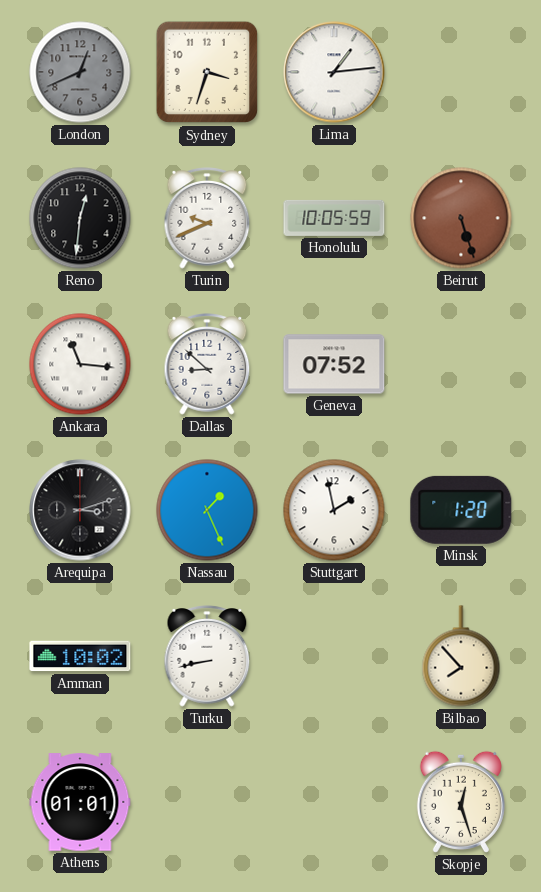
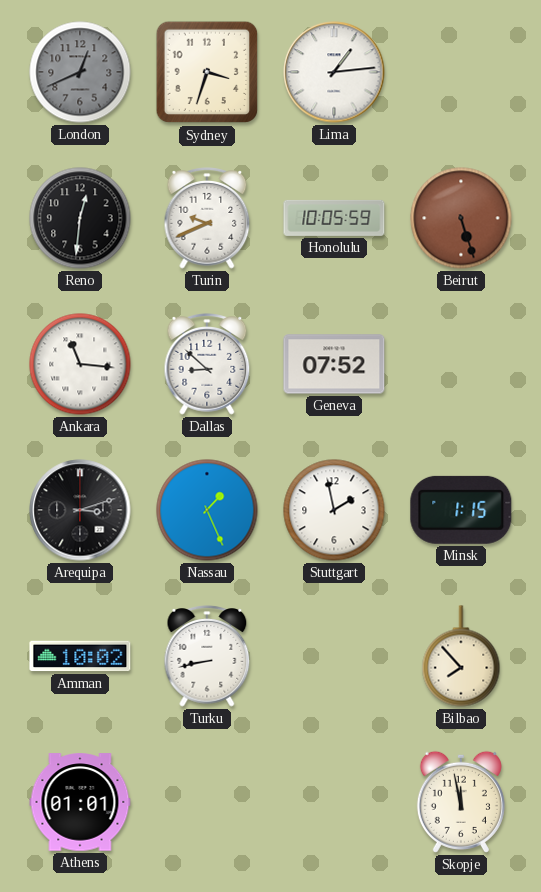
Minsk: 1:20 -> 1:15 (461, 510)
Skopje: 12:27 -> 11:58 (461, 802)
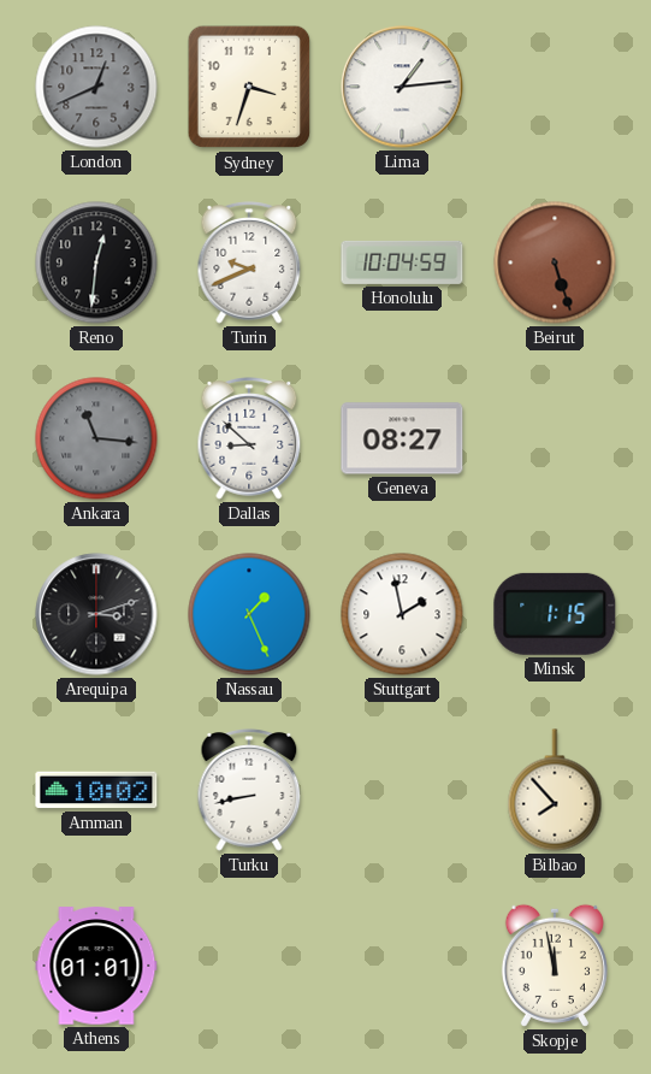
Honolulu: 10:05 -> 10:04 (402, 262)
Ankara dial: white -> grey (96, 438)
Geneva: 07:52 -> 08:27 (402, 438)
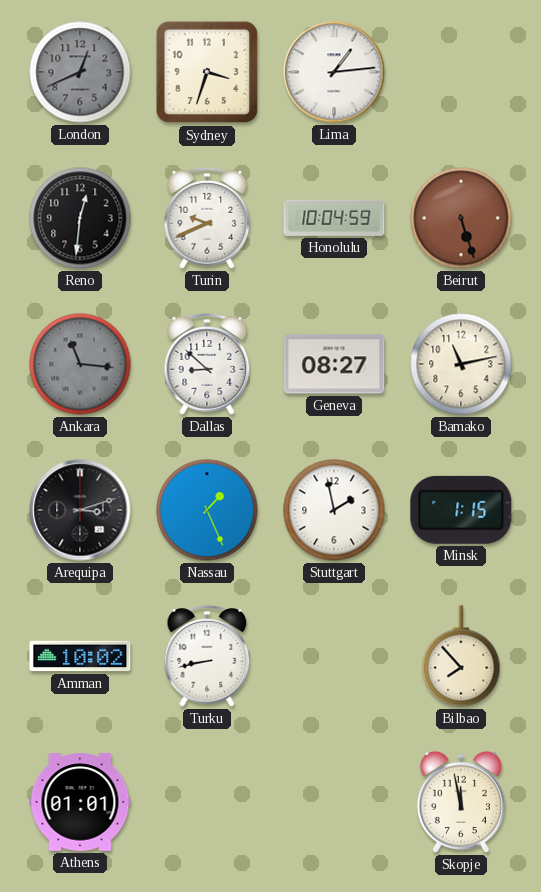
Bamako: none -> 11:13 (461, 364)
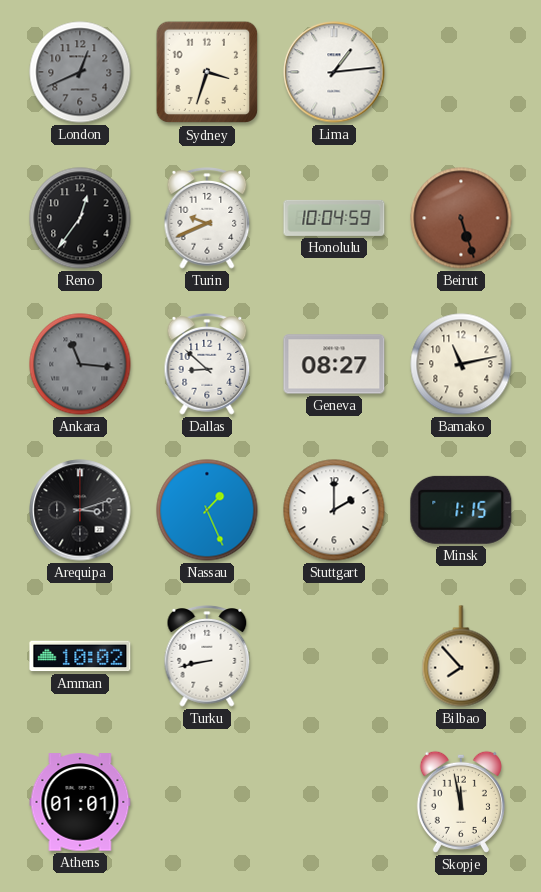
Reno: 12:31 -> 12:36 (80, 218)
Stuttgart: 1:58 -> 2:00 (334, 510)
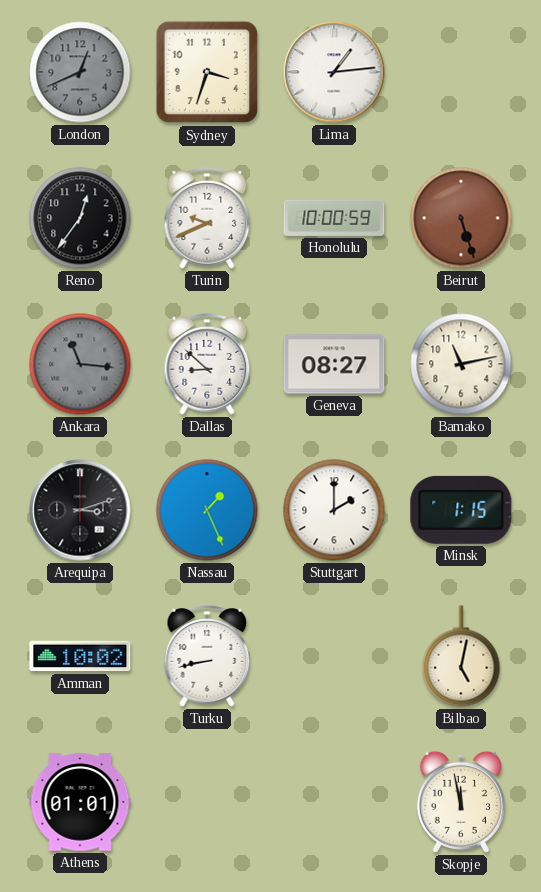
Honolulu: 10:04 -> 10:00 (334, 218)
Bilbao: 7:53 -> 5:02 (461, 656)
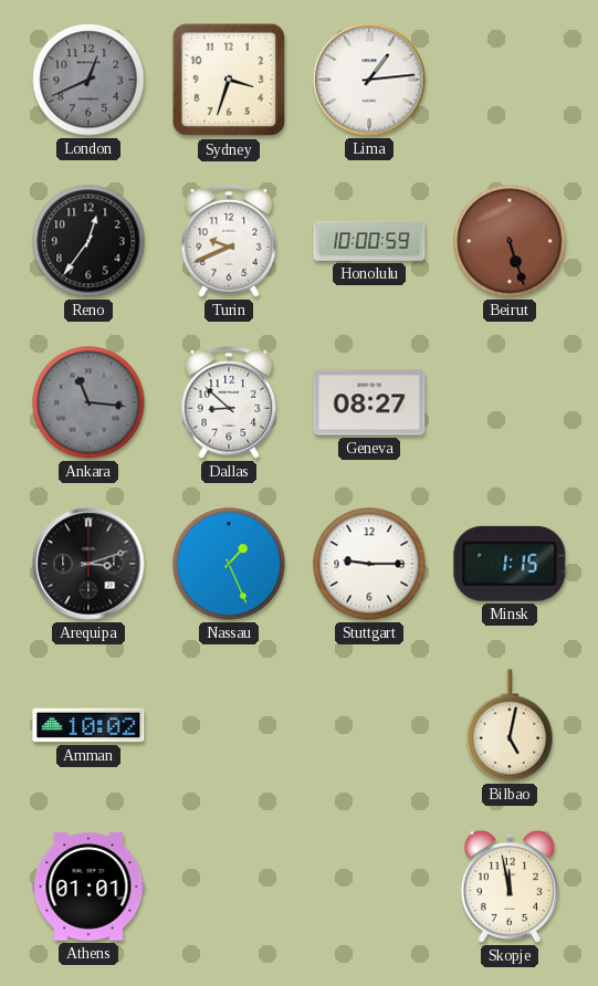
Bamako: 11:13 -> none (461, 364)
Stuttgart: 2:00 -> 9:15 (369, 564)
Turku: 8:43 -> none (207, 656)
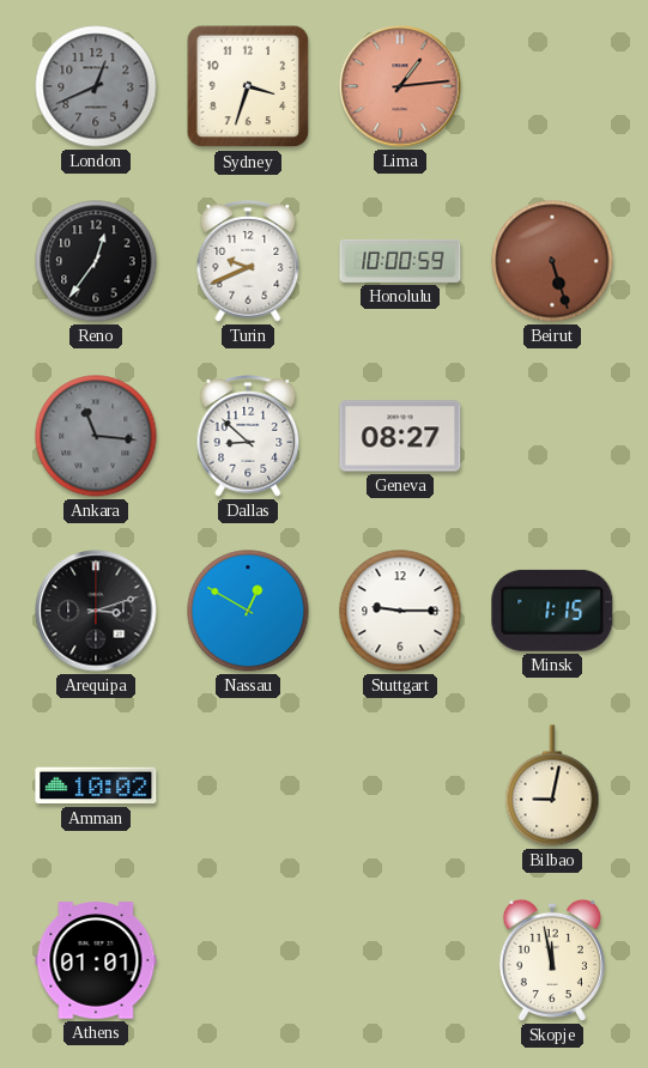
Lima dial: white -> salmon (400, 86)
Nassau: 1:26 -> 12:50 (248, 611)
Bilbao: 5:02 -> 9:02 (552, 785)
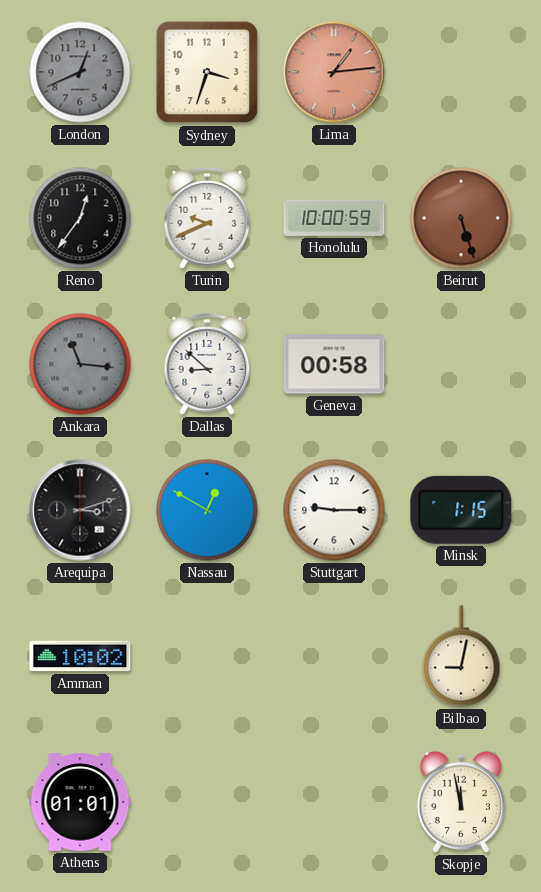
Geneva: 08:27 -> 00:58 (334, 364)
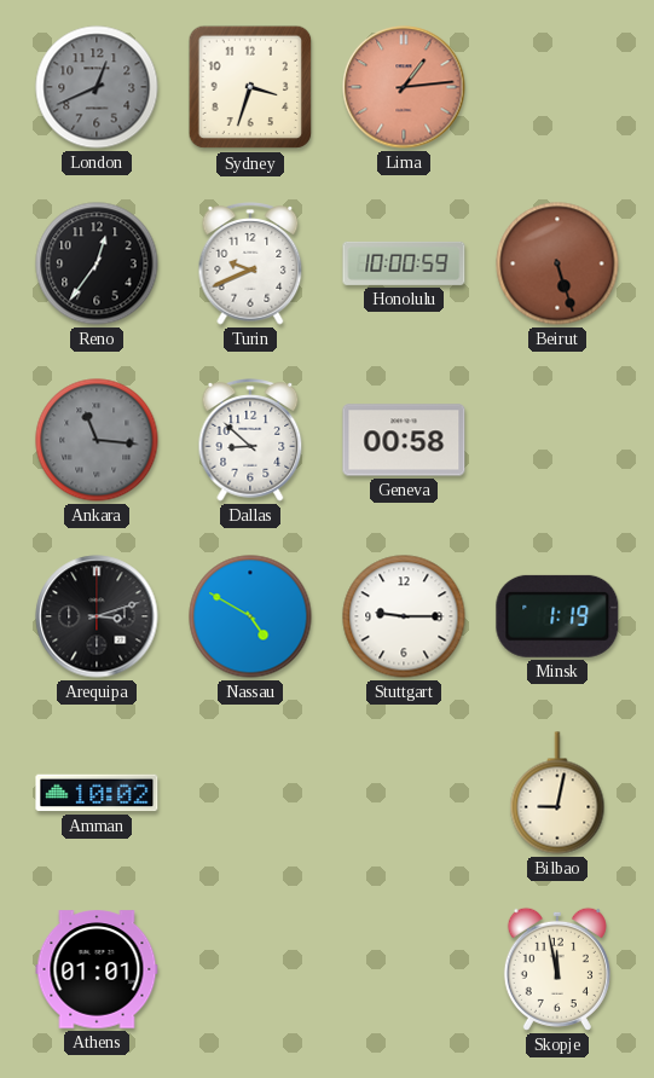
Nassau: 12:50 -> 4:50 (250, 616)
Minsk: 1:15 -> 1:19 (557, 616)
